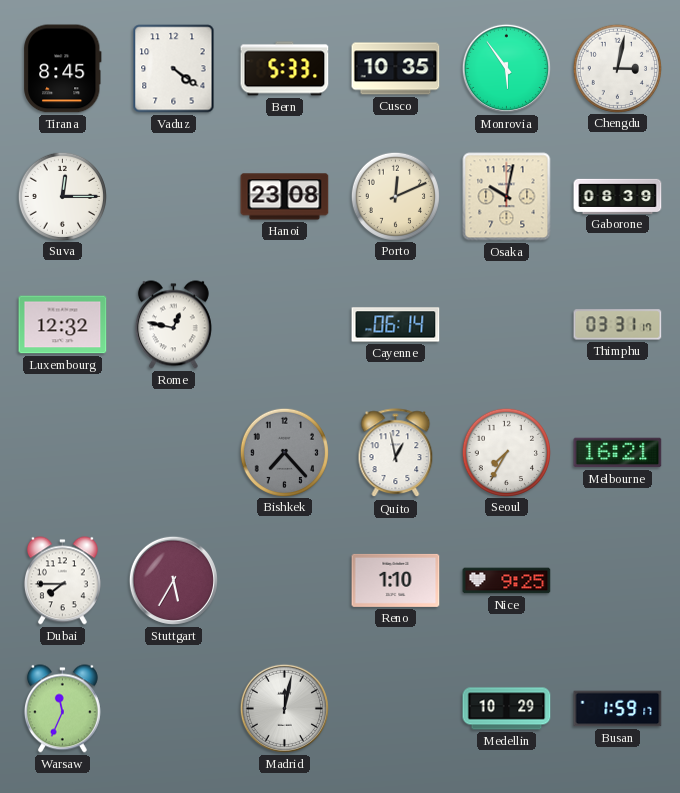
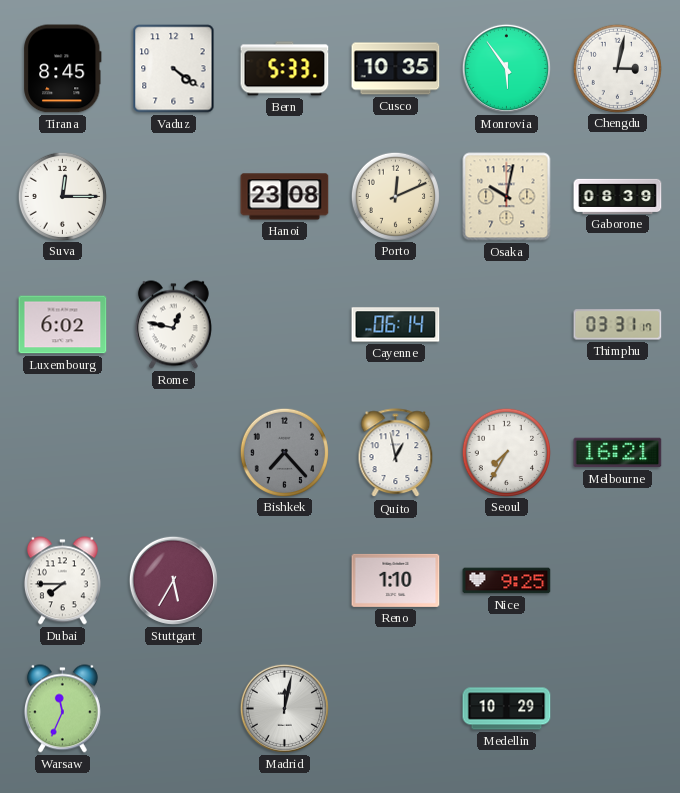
Luxembourg: 12:32 -> 6:02 (63, 325)
Busan: 1:59 -> none (618, 709)
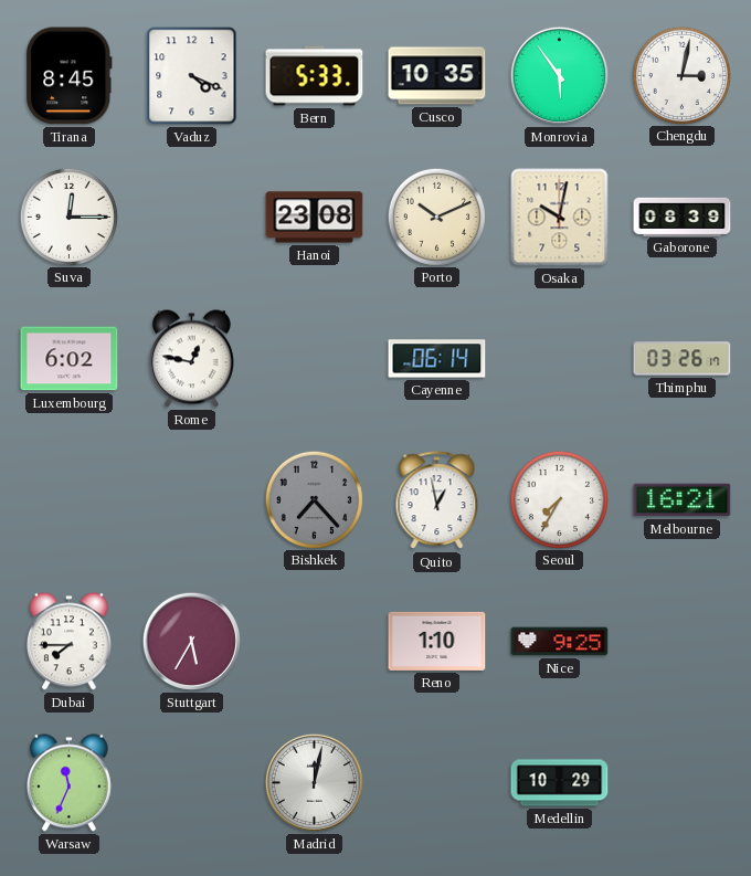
Vaduz: 4:21 -> 4:19 (192, 76)
Porto: 12:11 -> 10:11 (436, 217)
Thimphu: 03:31 -> 03:26 (683, 359)
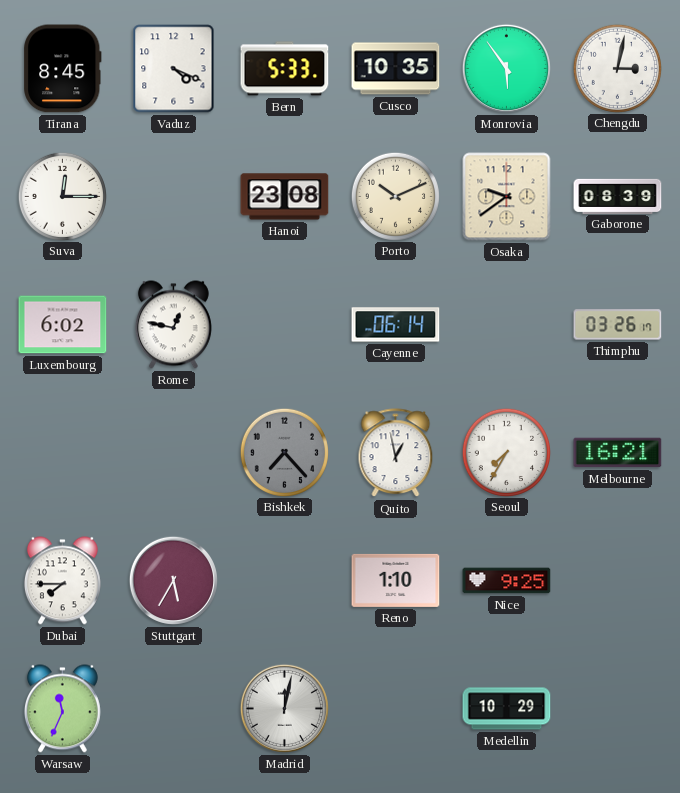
Osaka: 10:02 -> 9:39 (507, 197)
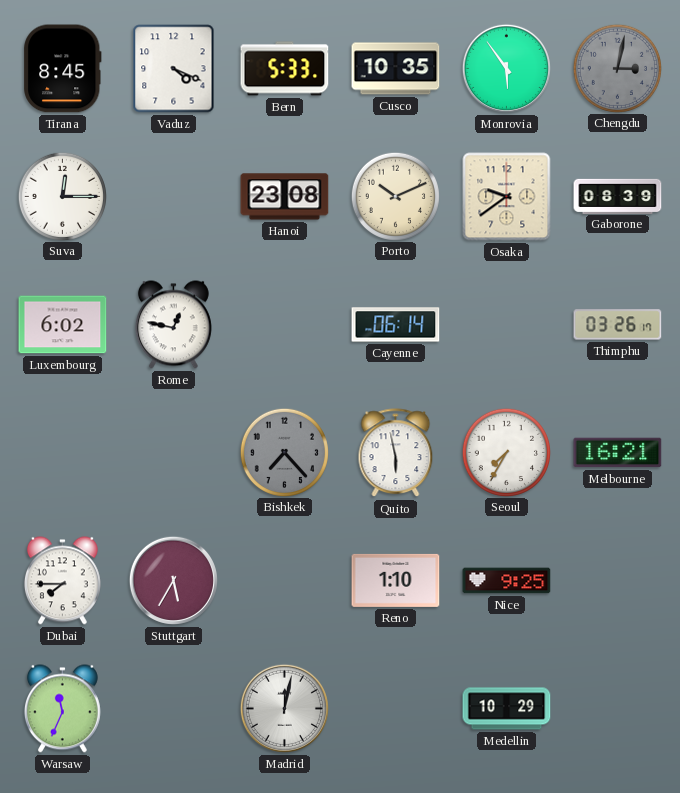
Chengdu dial: white -> grey (617, 68)
Quito: 12:58 -> 5:58 (396, 453)
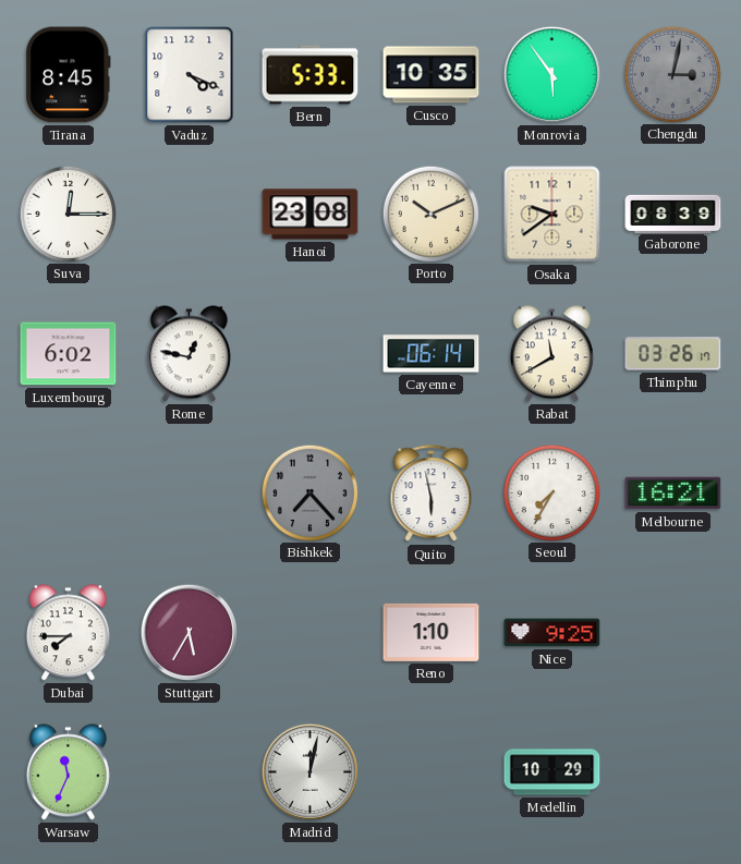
Rabat: none -> 11:40 (551, 354)
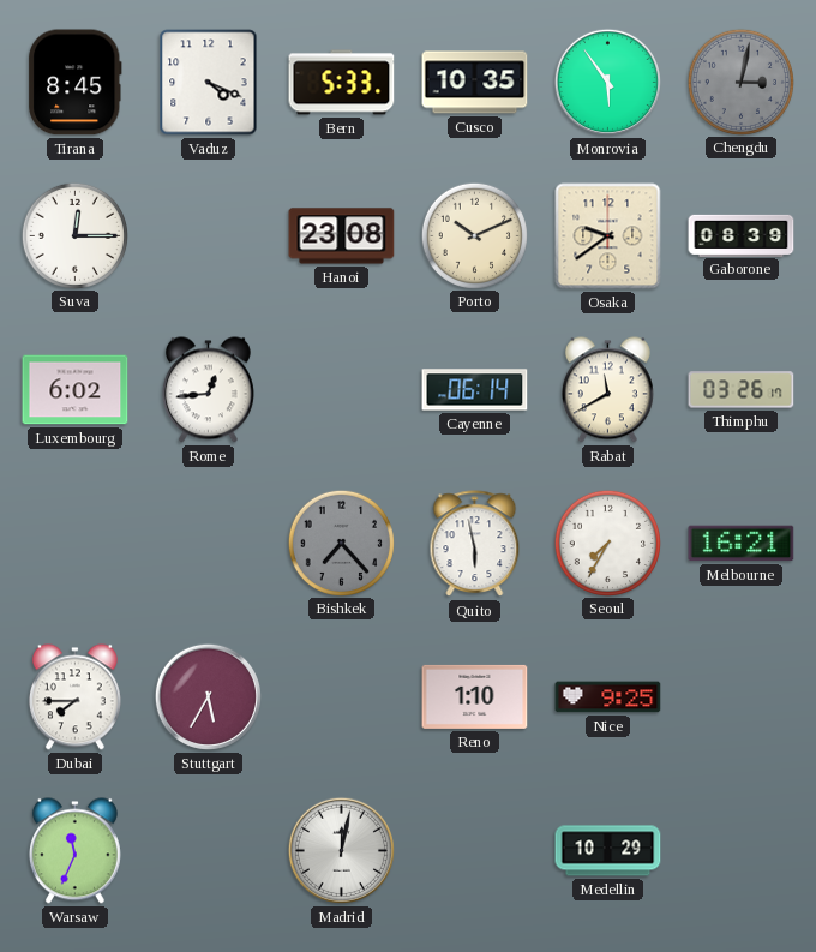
Rome: 12:47 -> 12:44 (208, 390)
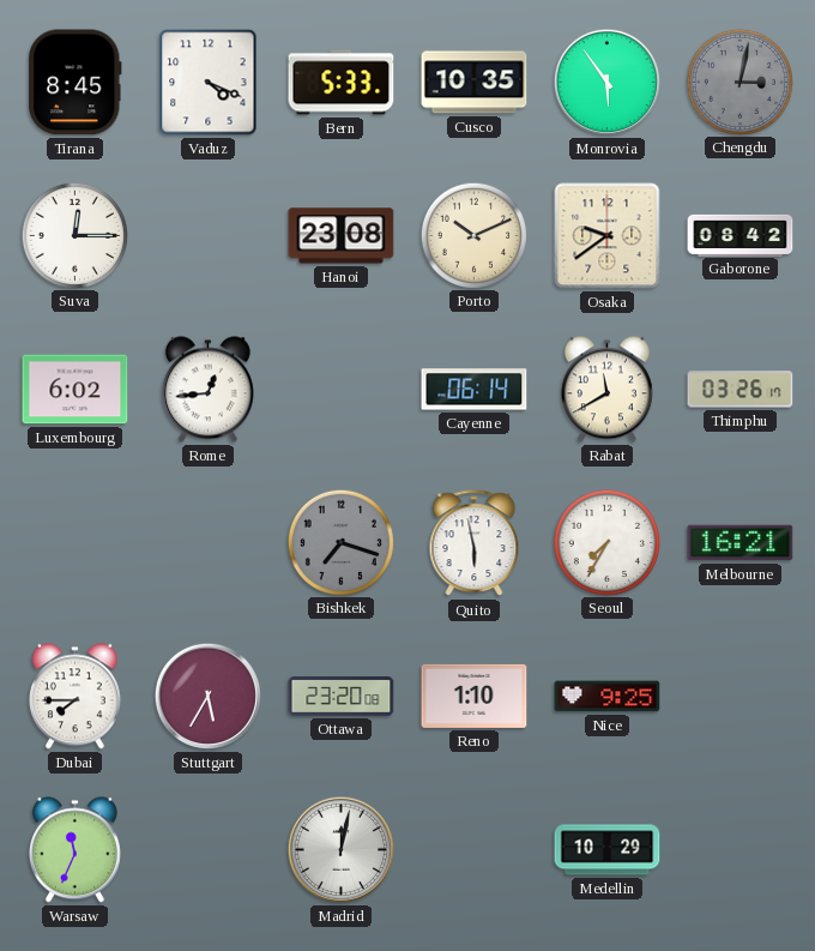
Gaborone: 08:39 -> 08:42 (741, 235)
Bishkek: 7:23 -> 7:18 (340, 542)
Ottawa: none -> 23:20 (342, 697)
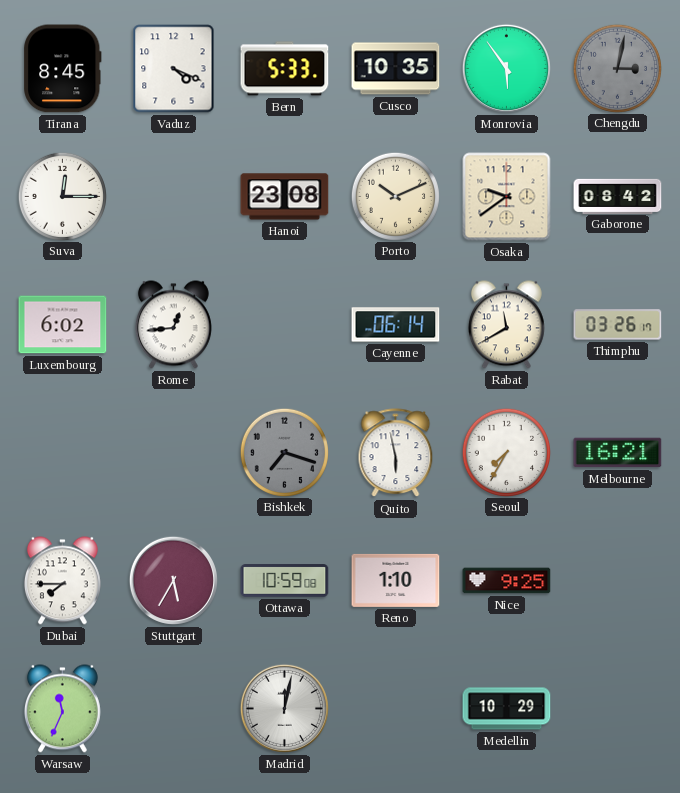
Ottawa: 23:20 -> 10:59 (285, 581)
